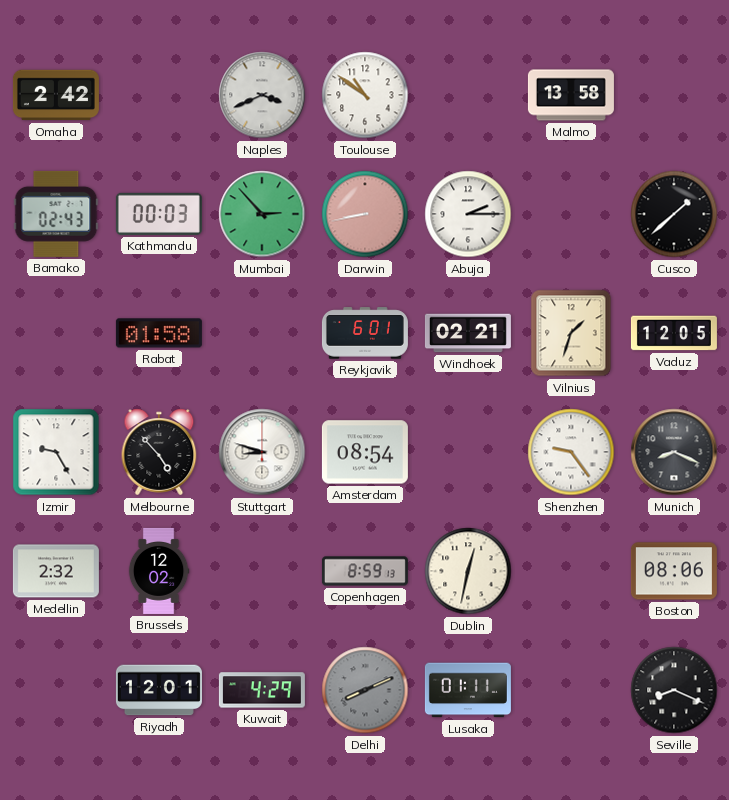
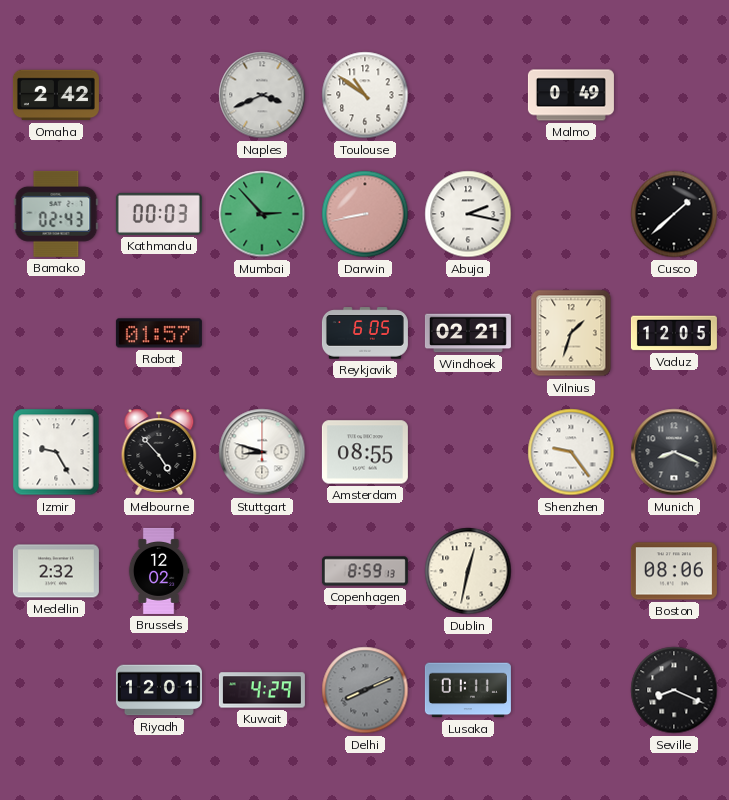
Malmo: 13:58 -> 0:49 (571, 95)
Abuja: 2:15 -> 2:17 (468, 214)
Rabat: 01:58 -> 01:57 (159, 333)
Reykjavik: 6:01 -> 6:05 (365, 333)
Amsterdam: 08:54 -> 08:55 (365, 452)
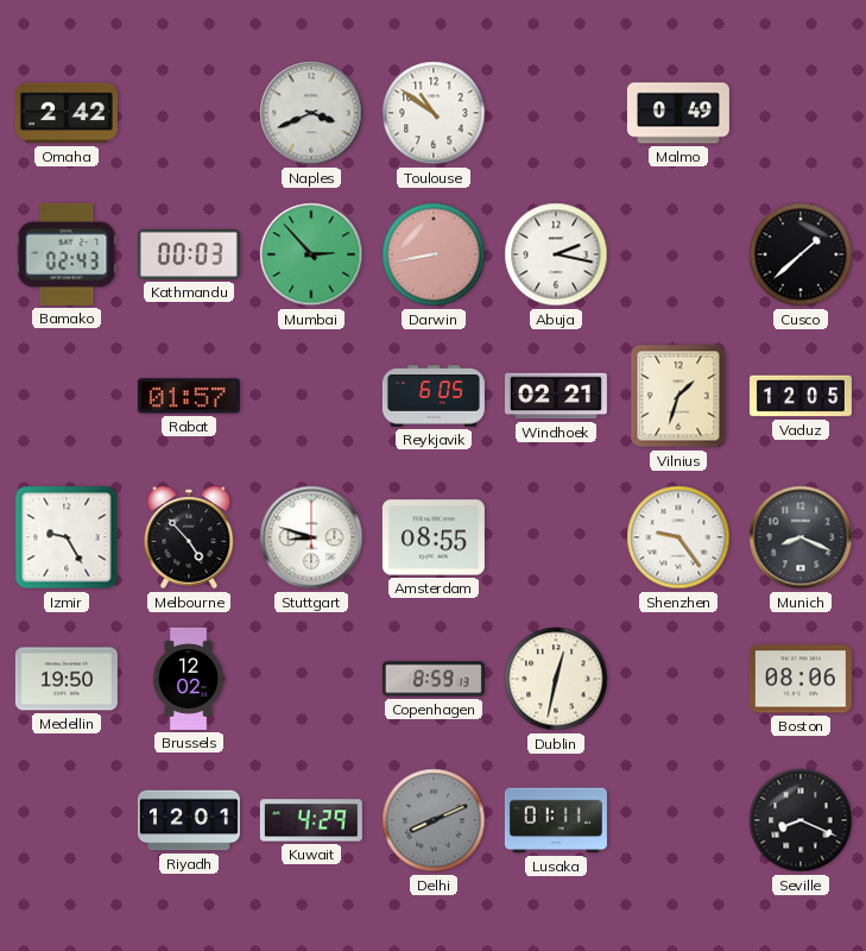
Medellin: 2:32 -> 19:50 (67, 679)
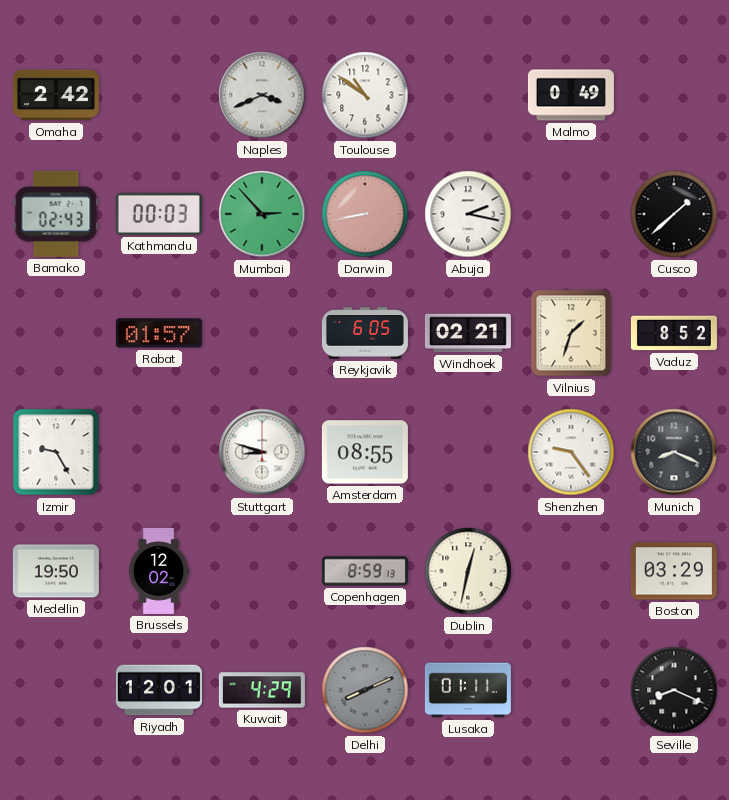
Vaduz: 12:05 -> 8:52 (674, 333)
Melbourne: 4:53 -> none (189, 537)
Boston: 08:06 -> 03:29 (674, 571)
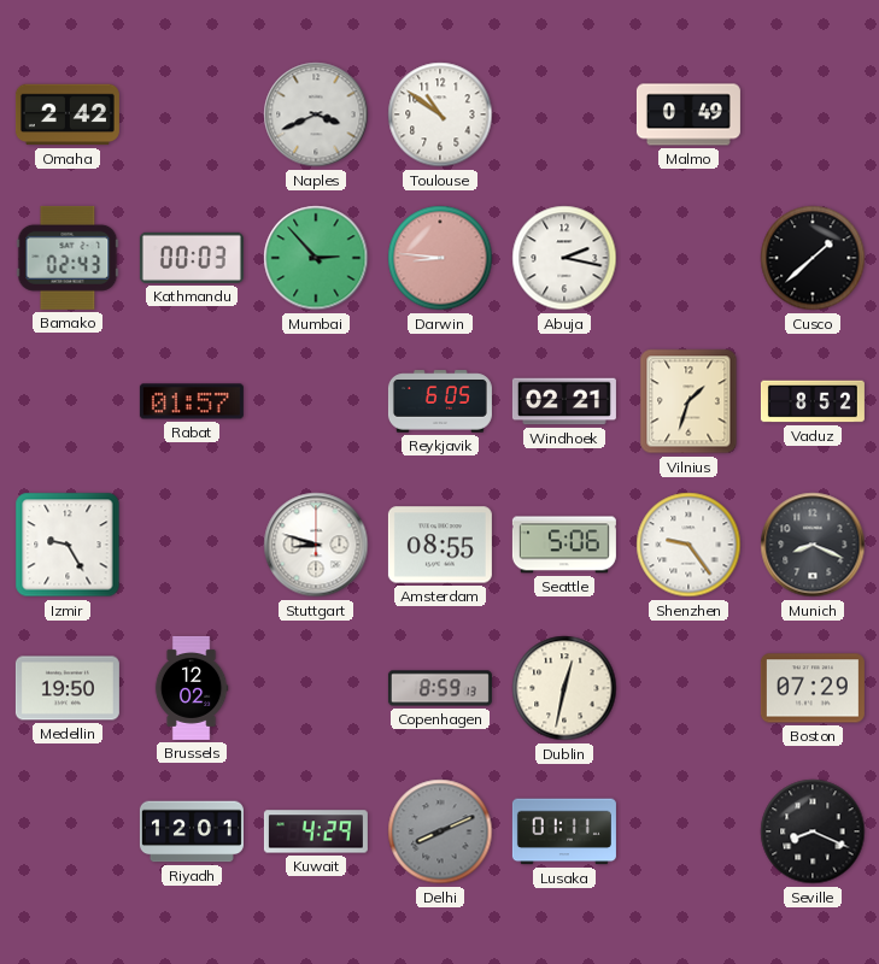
Darwin: 8:43 -> 8:46 (440, 258)
Seattle: none -> 5:06 (564, 545)
Boston: 03:29 -> 07:29 (813, 688)
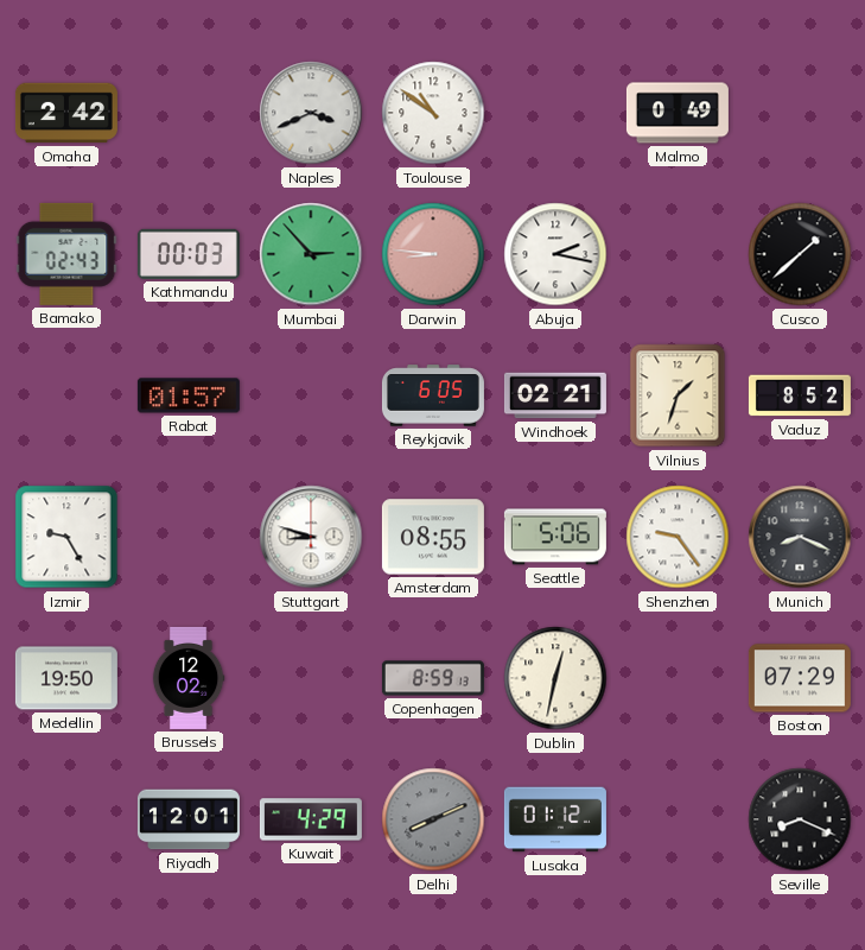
Lusaka: 01:11 -> 01:12 (555, 819)
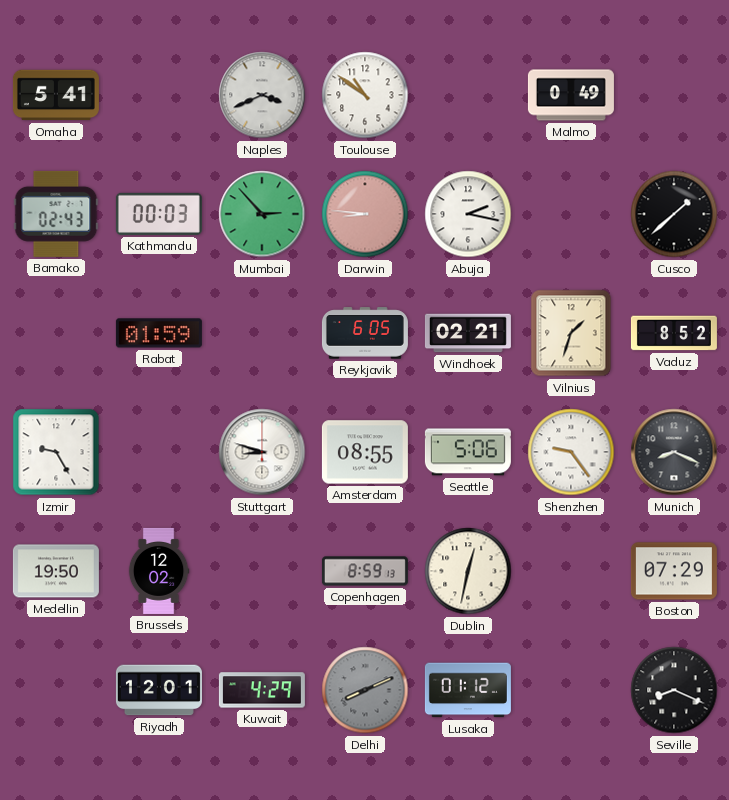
Omaha: 2:42 -> 5:41 (56, 95)
Rabat: 01:57 -> 01:59 (159, 333)
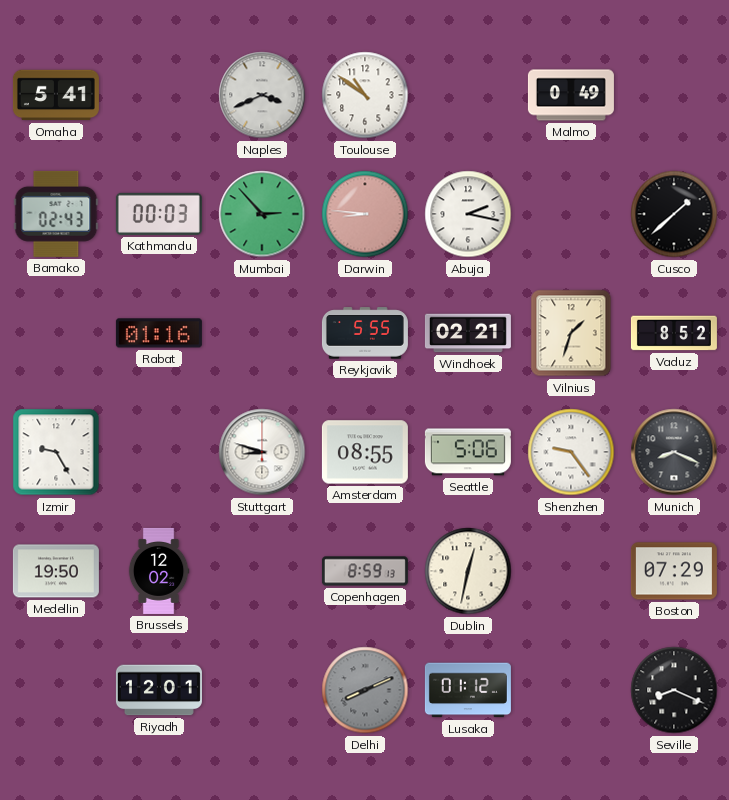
Rabat: 01:59 -> 01:16 (159, 333)
Reykjavik: 6:05 -> 5:55 (365, 333)
Kuwait: 4:29 -> none (262, 690)
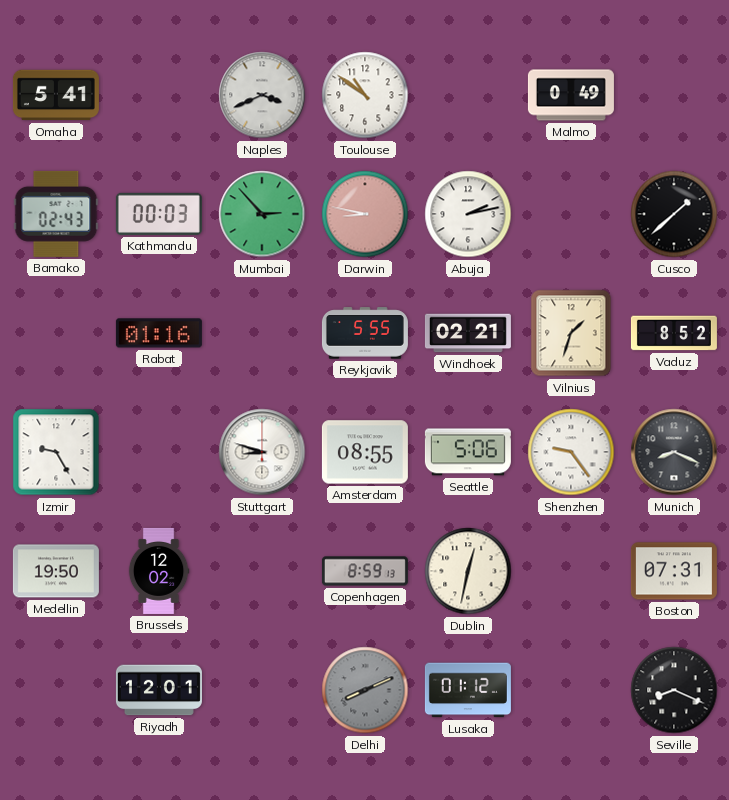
Darwin: 8:46 -> 8:47 (365, 214)
Abuja: 2:17 -> 2:13 (468, 214)
Boston: 07:29 -> 07:31 (674, 571)
